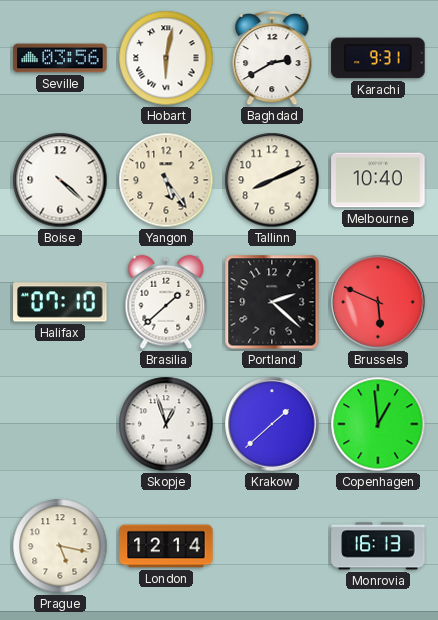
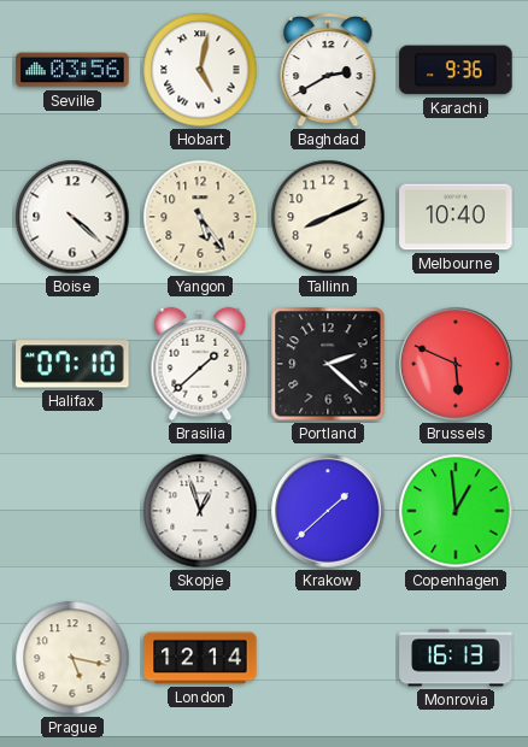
Hobart: 6:02 -> 5:02 (200, 70)
Karachi: 9:31 -> 9:36 (456, 70)
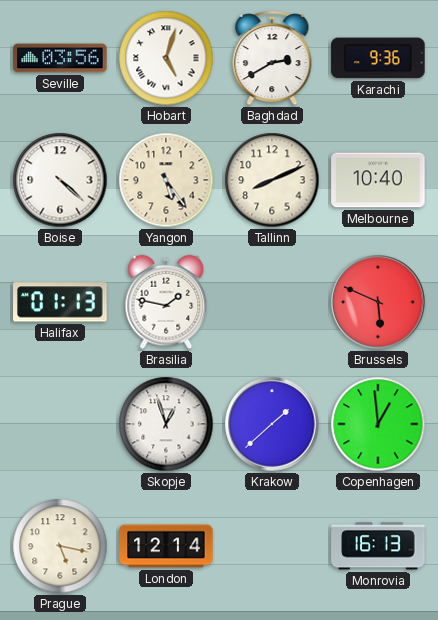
Hobart: 5:02 -> 5:03 (166, 58)
Halifax: 07:10 -> 01:13 (60, 302)
Brasilia: 1:38 -> 1:47 (166, 302)
Portland: 2:22 -> none (328, 364)
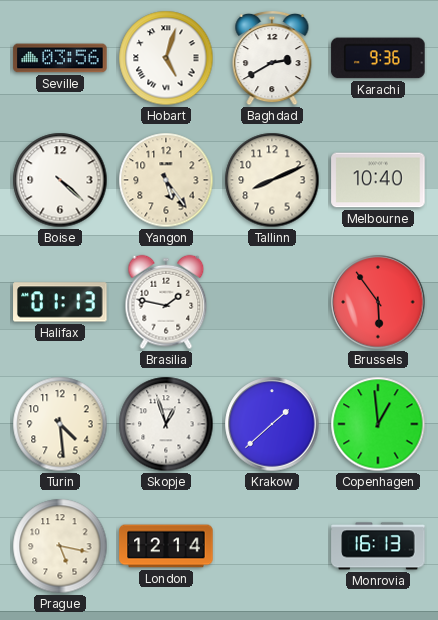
Brussels: 5:49 -> 5:54 (378, 302)
Turin: none -> 4:29 (60, 424)
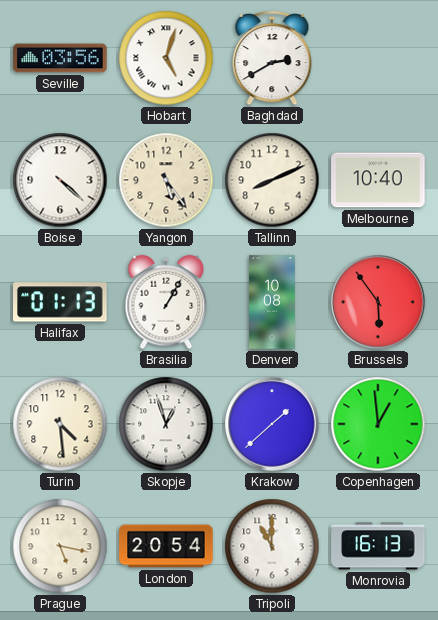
Karachi: 9:36 -> none (378, 58)
Brasilia: 1:47 -> 1:05 (166, 302)
Denver: none -> 10:08 (272, 302)
London: 12:14 -> 20:54 (166, 546)
Tripoli: none -> 11:00 (272, 546)
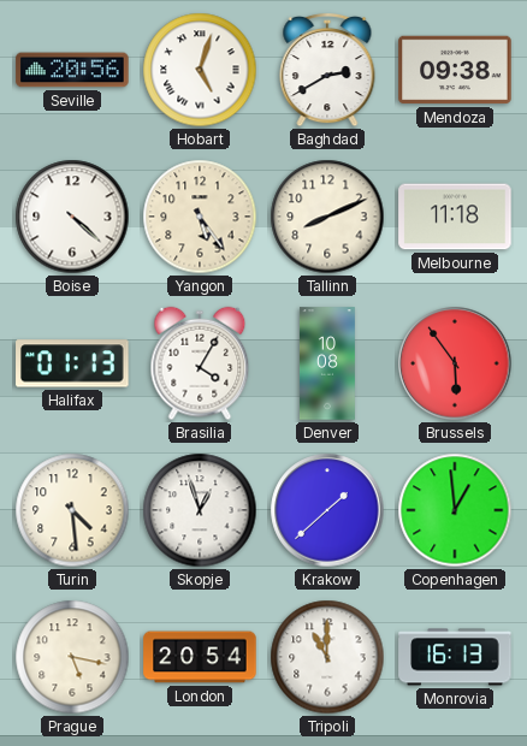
Seville: 03:56 -> 20:56 (72, 70)
Mendoza: none -> 09:38 (455, 70)
Melbourne: 10:40 -> 11:18 (455, 217)
Brasilia: 1:05 -> 4:05 (200, 363)
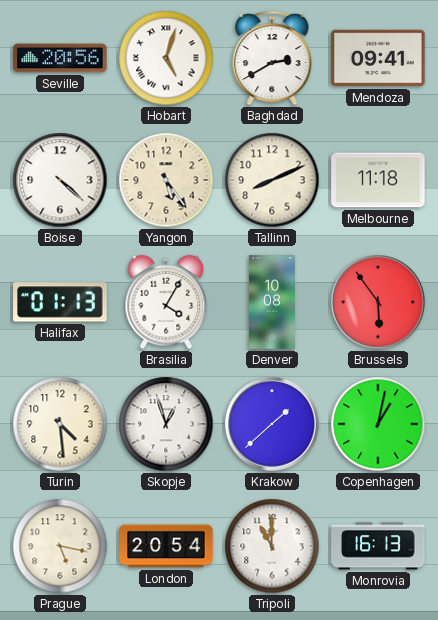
Mendoza: 09:38 -> 09:41 (378, 58)
Copenhagen: 12:59 -> 1:02 (378, 424)
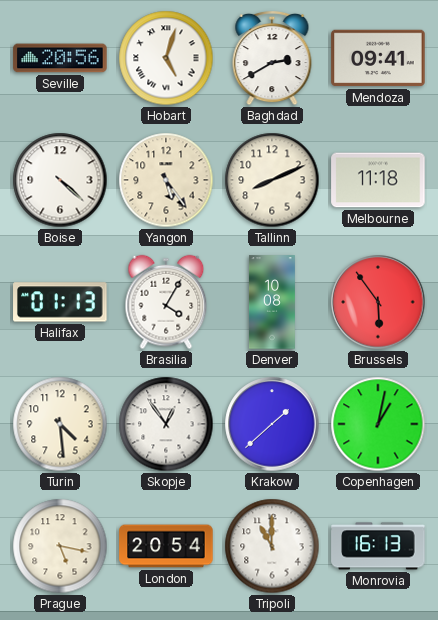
Skopje: 12:57 -> 12:54 (166, 424)
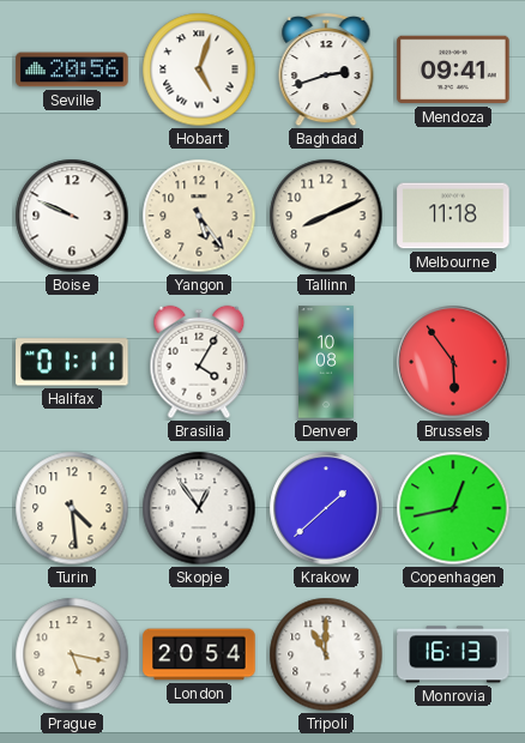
Baghdad: 2:40 -> 2:42 (326, 70)
Boise: 4:22 -> 9:49 (72, 216)
Halifax: 01:13 -> 01:11 (72, 362)
Copenhagen: 1:02 -> 12:43 (453, 508)
